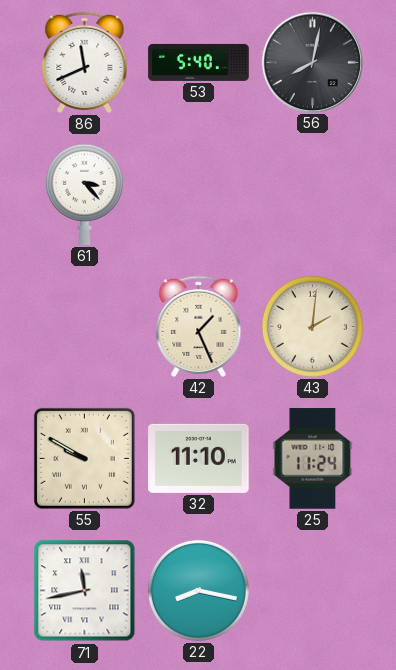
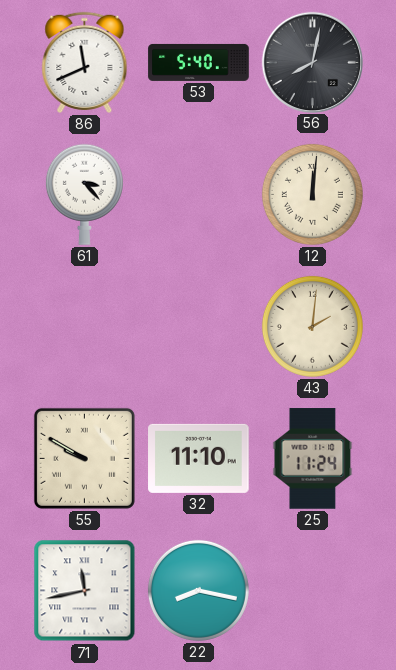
12: none -> 12:01 (312, 194)
42: 1:26 -> none (199, 326)
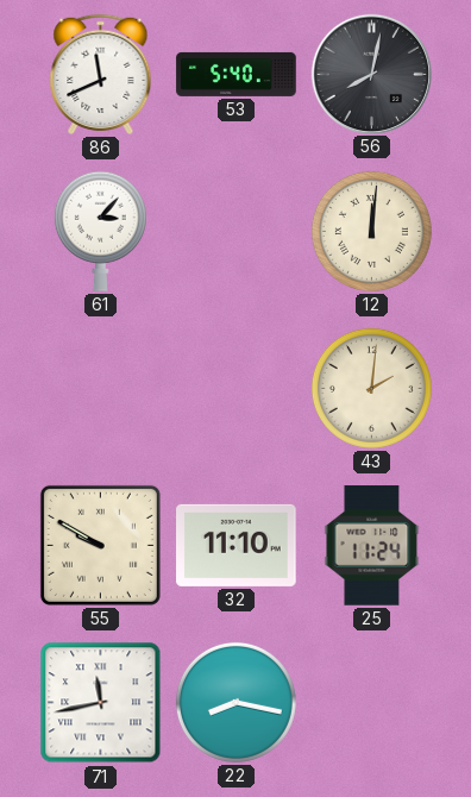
61: 3:23 -> 3:07 (100, 231)
